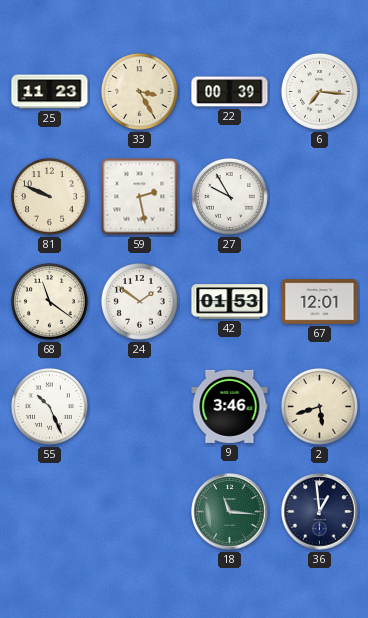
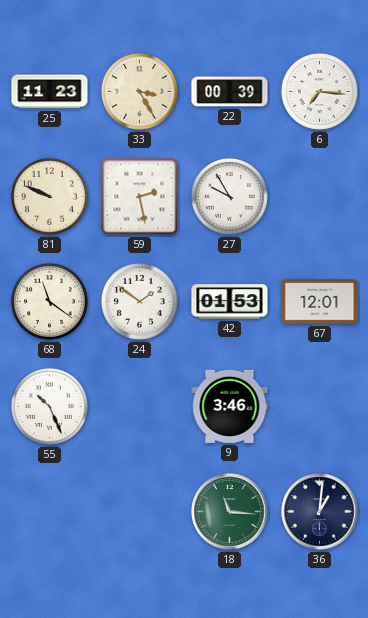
2: 5:42 -> none (319, 406)
36: 12:59 -> 1:01 (320, 512)
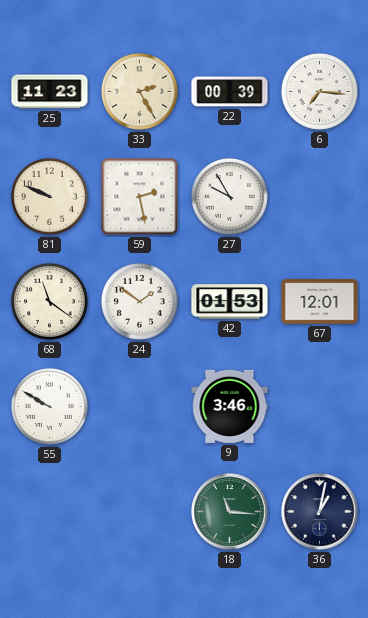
33: 3:25 -> 2:25 (139, 91)
55: 10:26 -> 9:50 (49, 406)
36: 1:01 -> 1:02 (320, 512)
